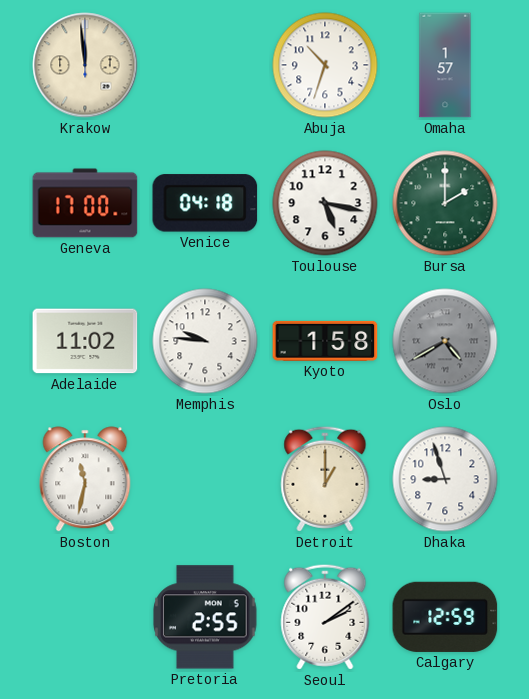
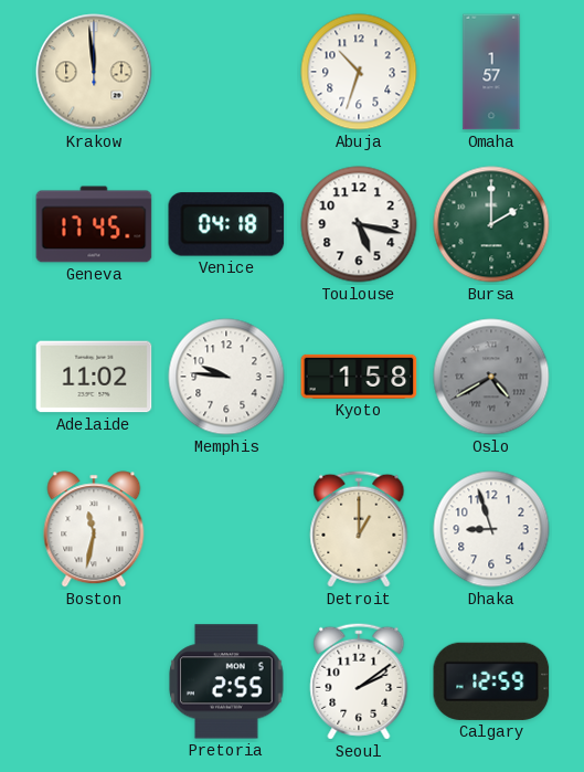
Geneva: 17:00 -> 17:45 (94, 224)
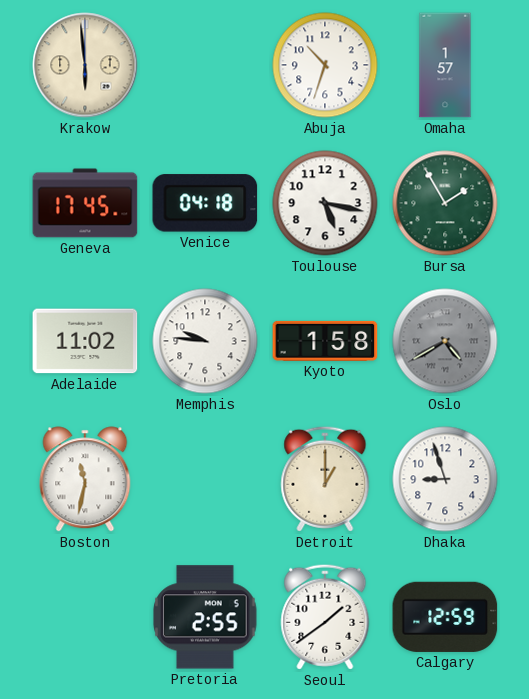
Krakow: 11:59 -> 5:59 (85, 65)
Bursa: 2:00 -> 1:55 (445, 203)
Seoul: 2:09 -> 1:39 (325, 617)
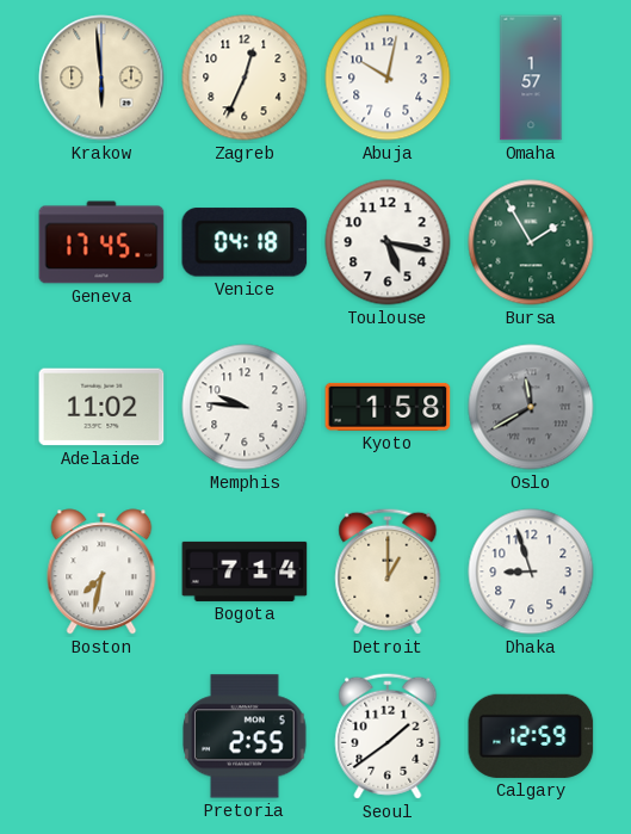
Zagreb: none -> 12:34 (245, 78)
Abuja: 10:33 -> 10:02 (388, 78)
Oslo: 4:40 -> 11:40 (531, 407)
Boston: 11:32 -> 7:32 (101, 572)
Bogota: none -> 7:14 (245, 572)
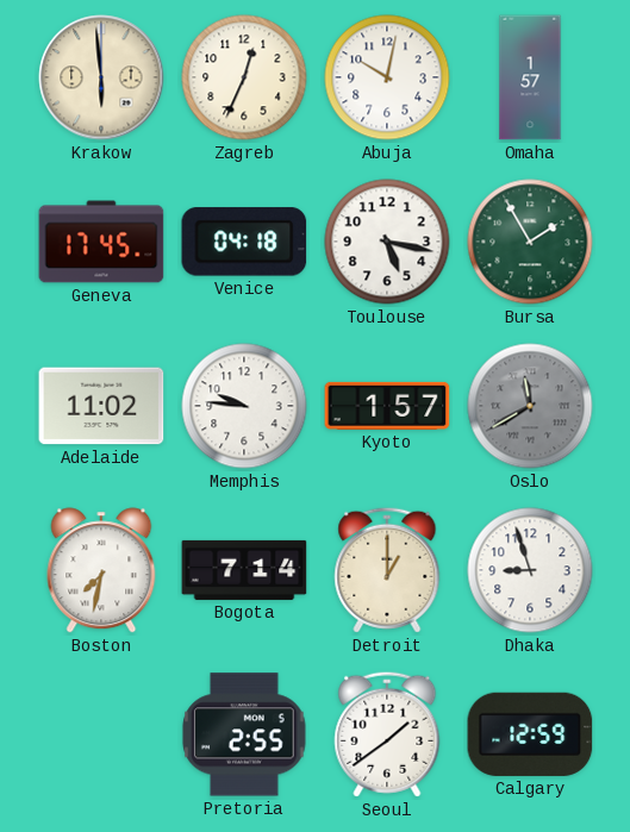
Kyoto: 1:58 -> 1:57 (387, 406)
